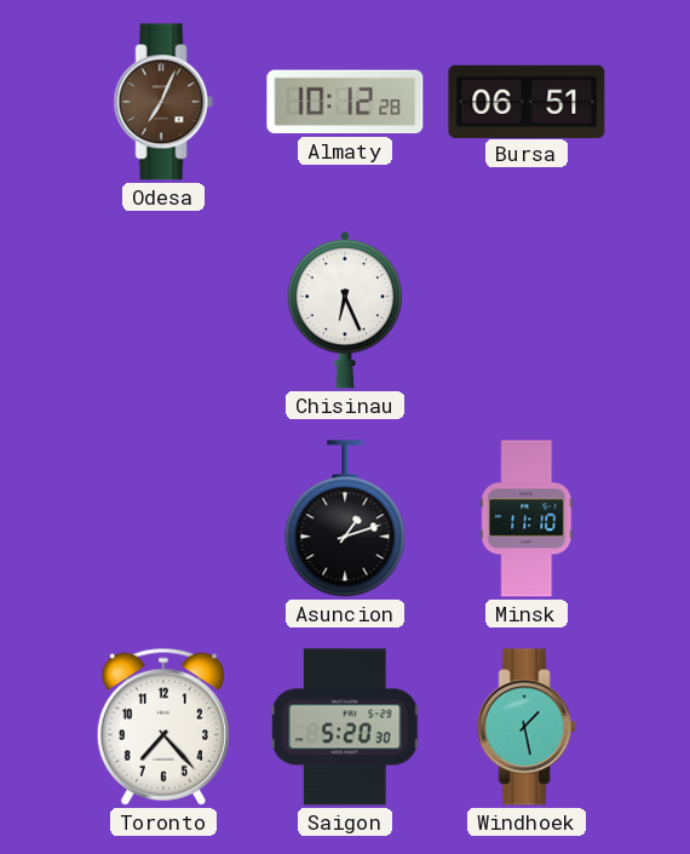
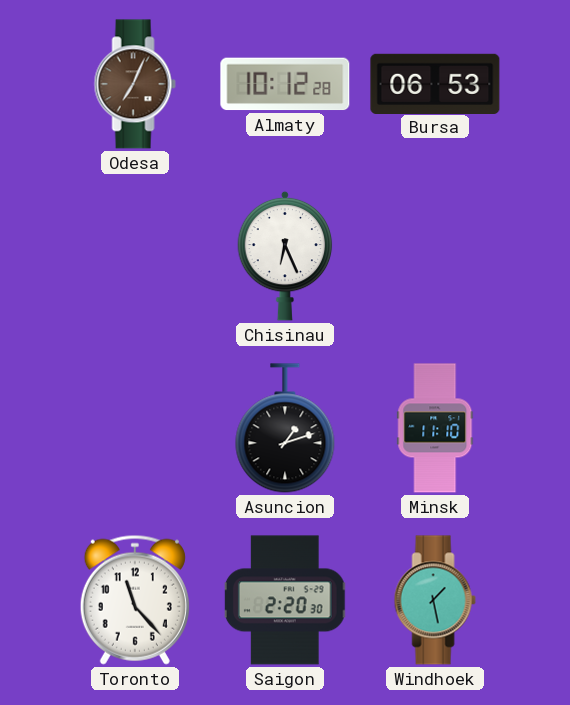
Bursa: 06:51 -> 06:53 (435, 83)
Toronto: 7:23 -> 11:23 (135, 600)
Saigon: 5:20 -> 2:20 (285, 600)
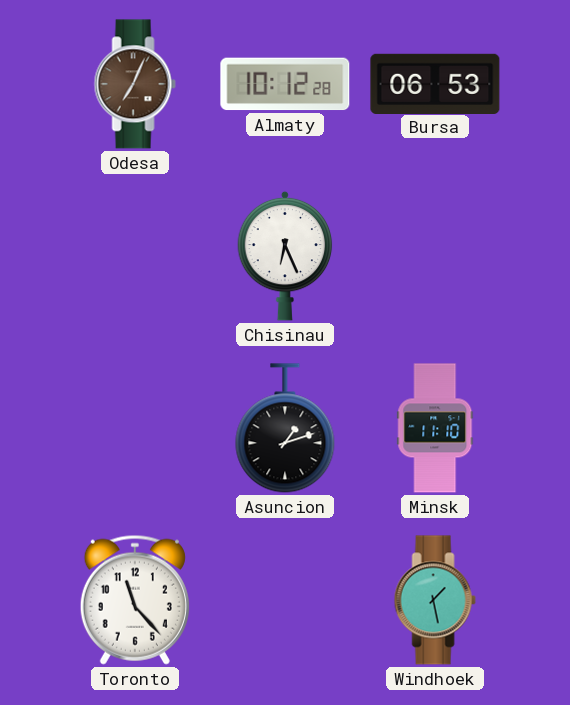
Saigon: 2:20 -> none (285, 600)
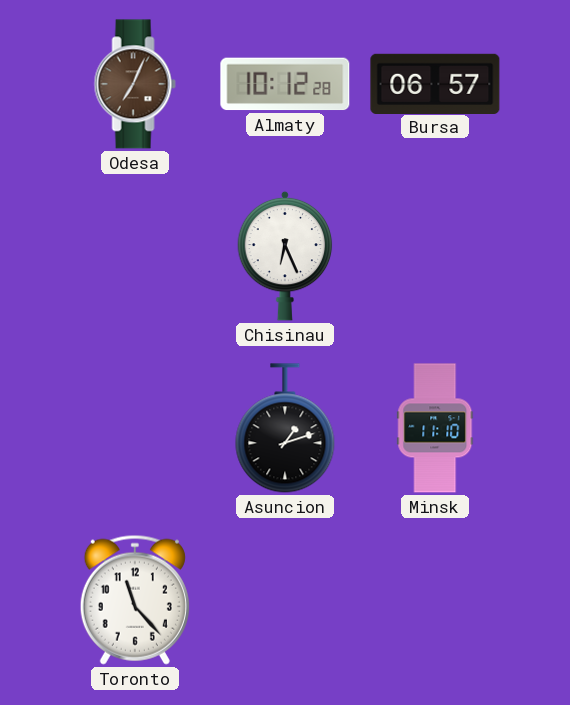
Bursa: 06:53 -> 06:57 (435, 83)
Windhoek: 1:28 -> none (435, 600)
